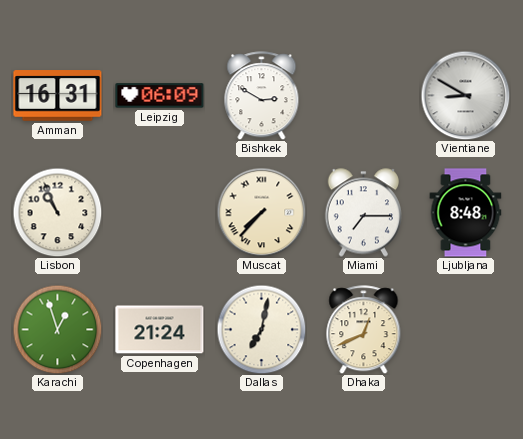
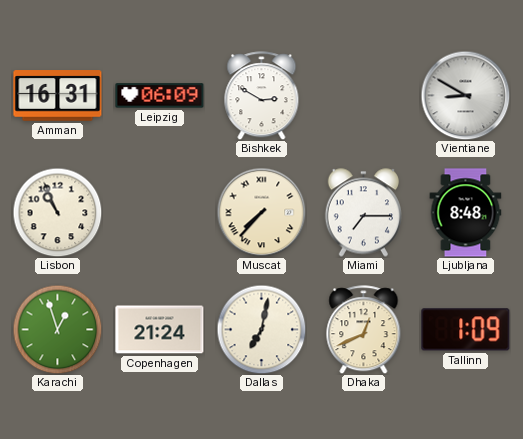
Tallinn: none -> 1:09 (466, 330)
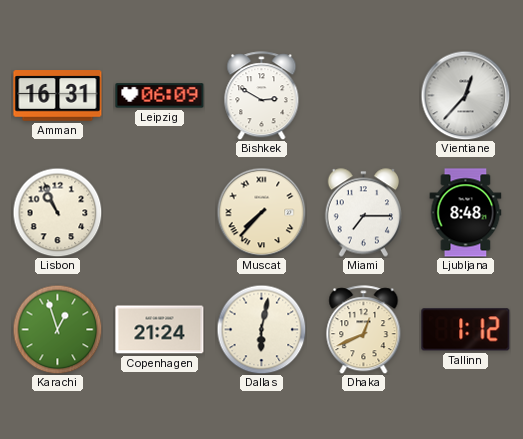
Vientiane: 8:50 -> 12:37 (465, 95)
Dallas: 7:02 -> 6:02 (261, 329)
Tallinn: 1:09 -> 1:12 (466, 330)
